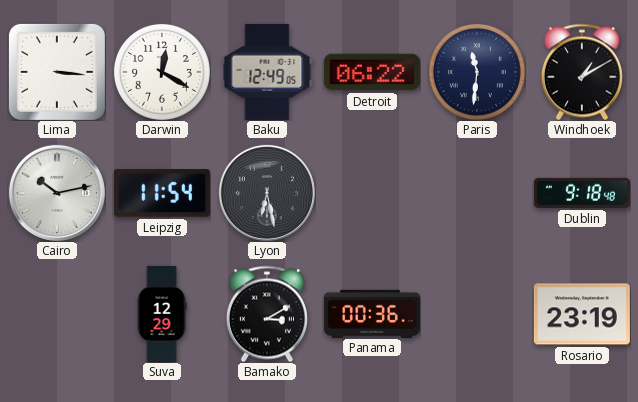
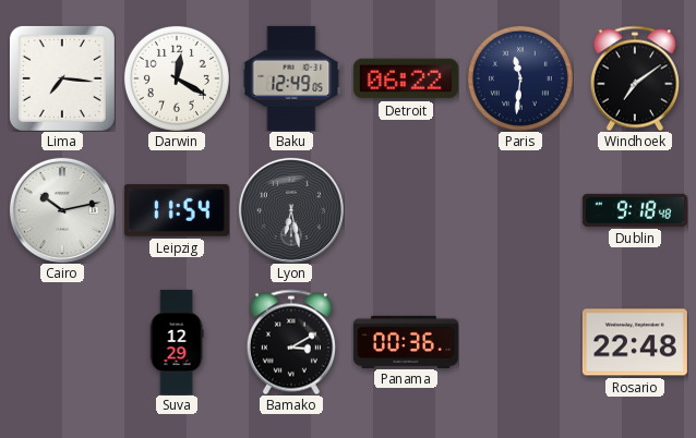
Lima: 3:16 -> 7:16 (62, 78)
Windhoek: 1:10 -> 7:09 (635, 78)
Rosario: 23:19 -> 22:48 (635, 342)
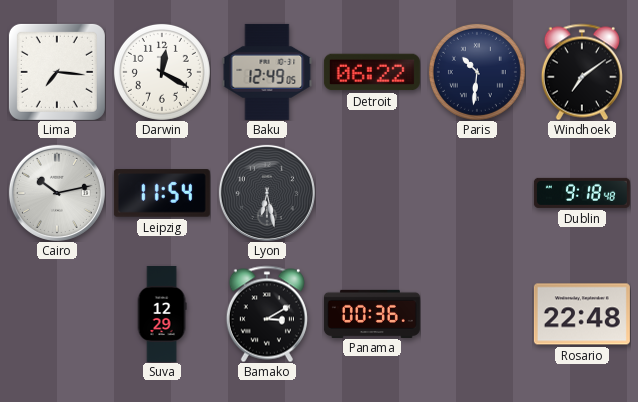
Paris: 11:31 -> 10:31 (477, 72)
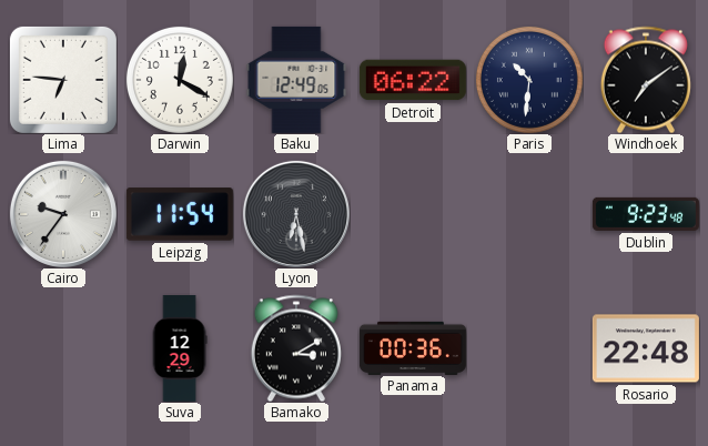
Lima: 7:16 -> 6:46 (63, 80)
Cairo: 10:13 -> 9:36 (63, 214)
Dublin: 9:18 -> 9:23 (646, 214)
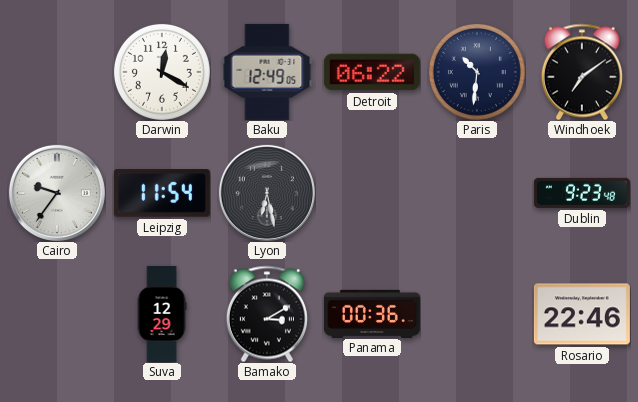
Lima: 6:46 -> none (63, 80)
Rosario: 22:48 -> 22:46 (582, 314)
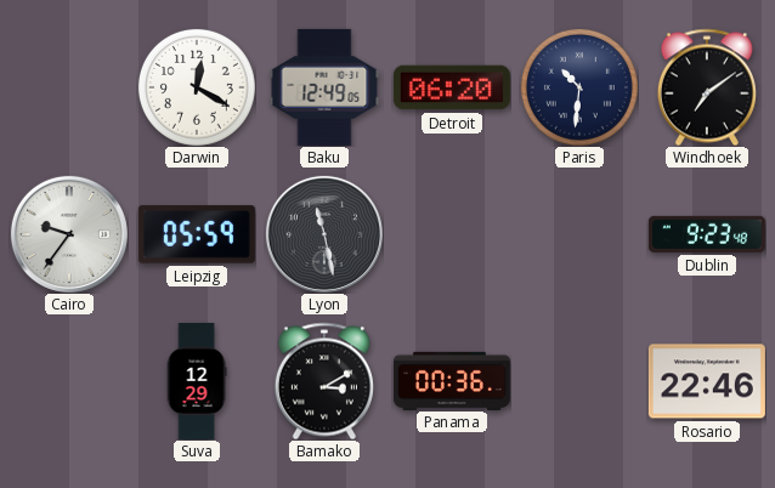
Detroit: 06:22 -> 06:20 (452, 87)
Leipzig: 11:54 -> 05:59 (197, 234)
Lyon: 6:28 -> 11:28 (324, 234)
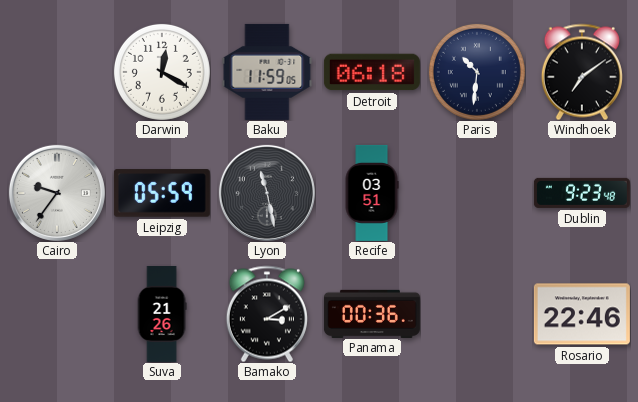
Baku: 12:49 -> 11:59 (267, 72)
Detroit: 06:20 -> 06:18 (372, 72)
Recife: none -> 03:51 (372, 193)
Suva: 12:29 -> 21:26 (162, 314)
